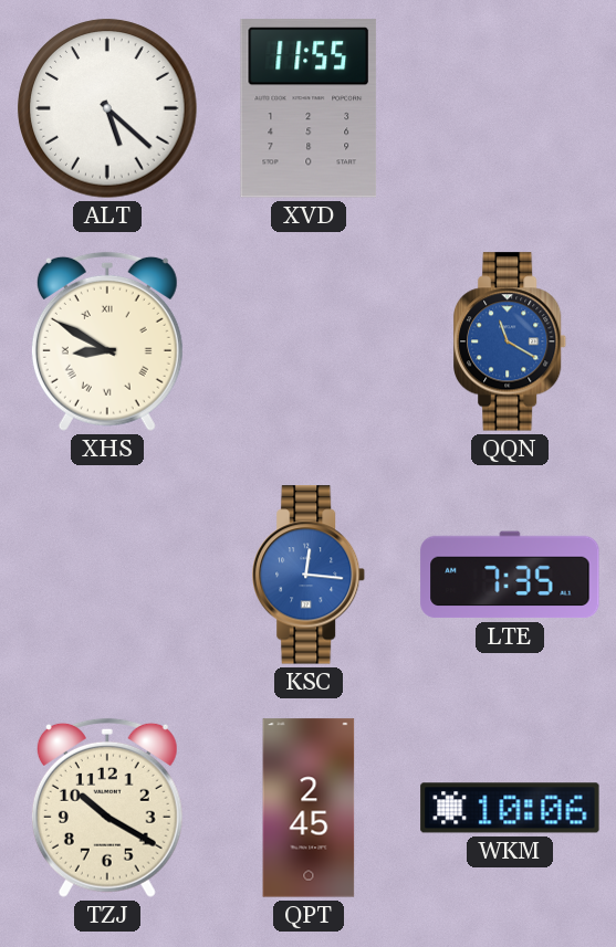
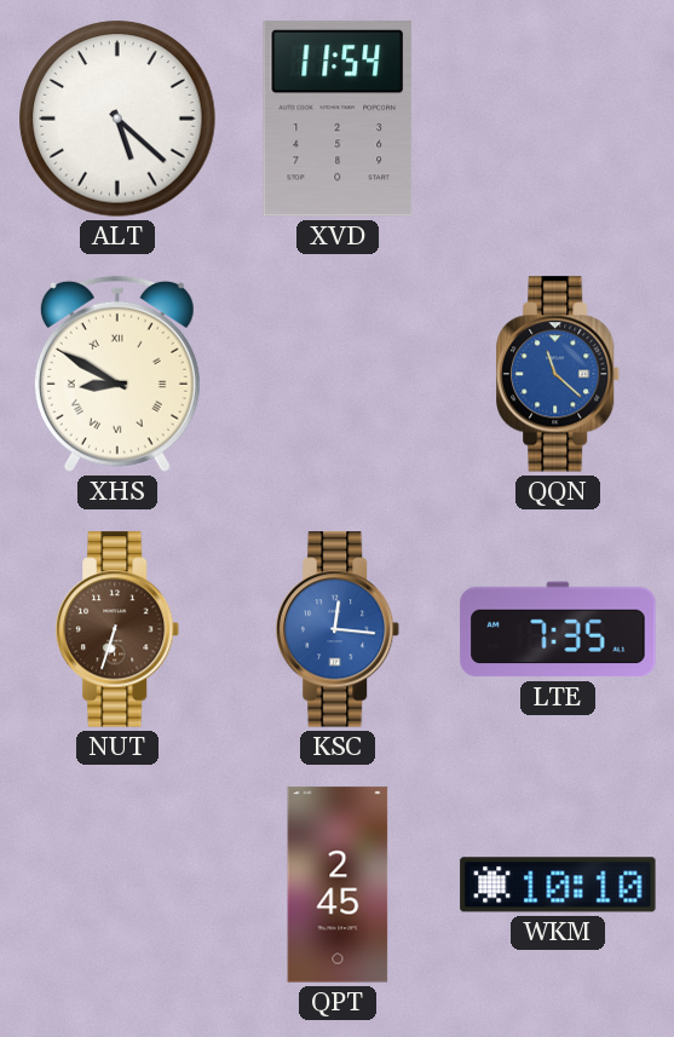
XVD: 11:55 -> 11:54 (338, 119)
QQN: 11:20 -> 11:22 (559, 374)
NUT: none -> 6:33 (119, 629)
TZJ: 10:20 -> none (107, 808)
WKM: 10:06 -> 10:10 (558, 885)
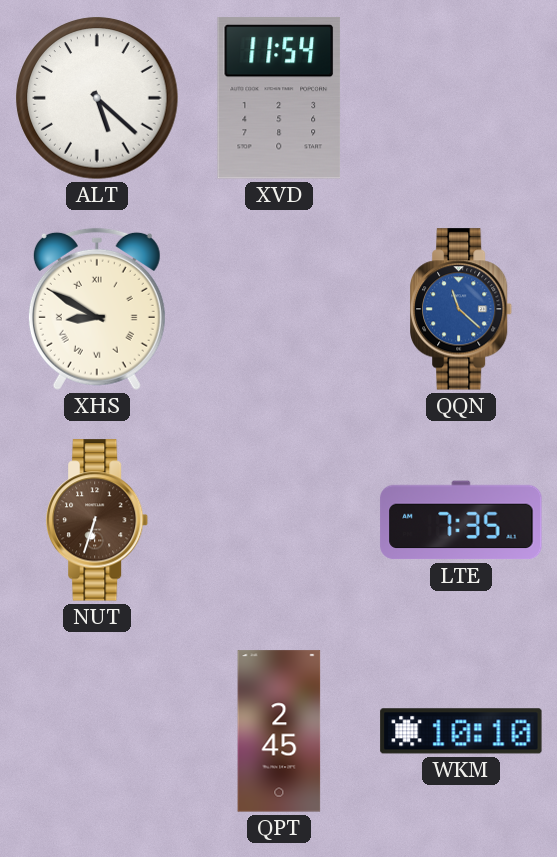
KSC: 12:16 -> none (339, 629)
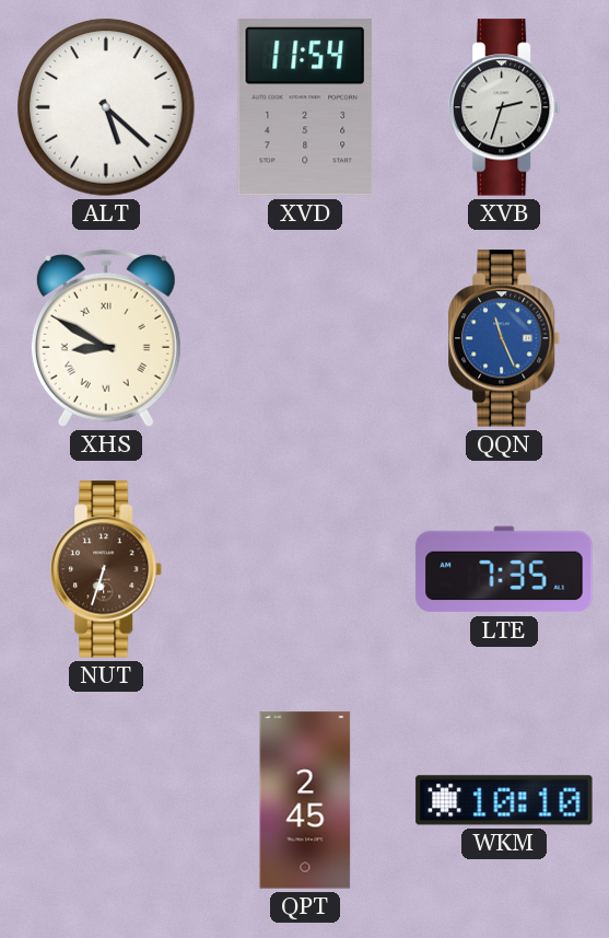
XVB: none -> 2:33 (505, 107)
QQN: 11:22 -> 11:26 (505, 338)
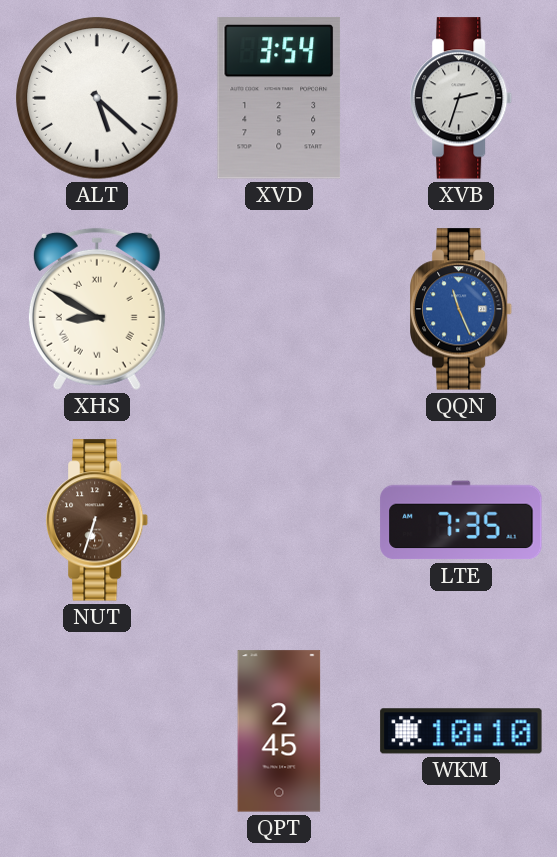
XVD: 11:54 -> 3:54 (279, 98)
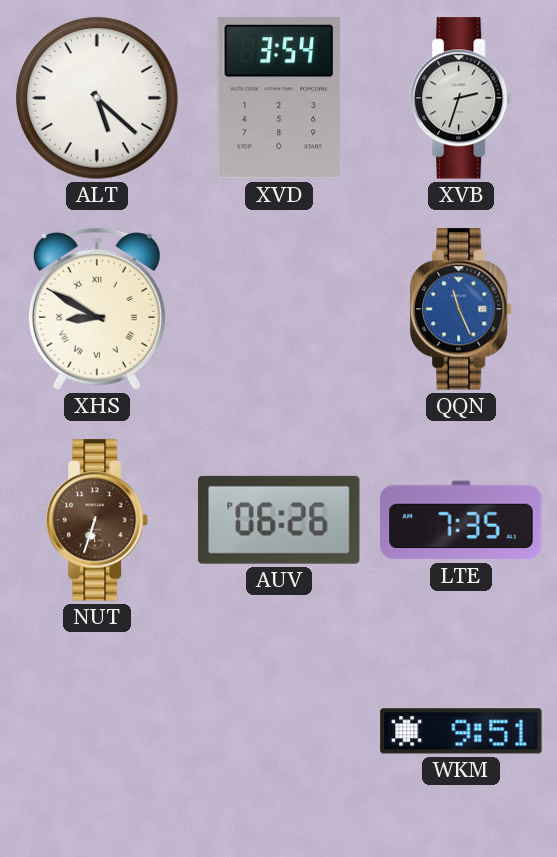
AUV: none -> 06:26 (279, 520)
QPT: 2:45 -> none (279, 731)
WKM: 10:10 -> 9:51 (461, 731)
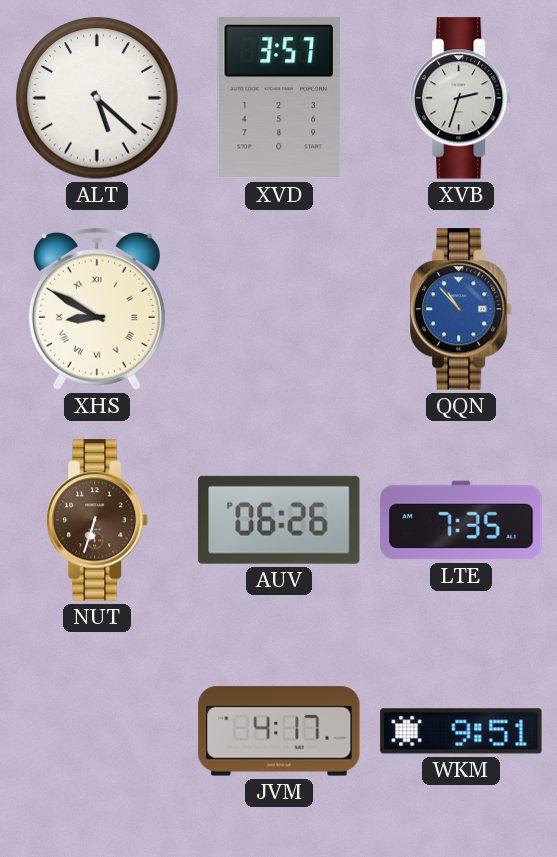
XVD: 3:54 -> 3:57 (279, 98)
QQN: 11:26 -> 10:53 (462, 309)
JVM: none -> 4:17 (279, 731)
